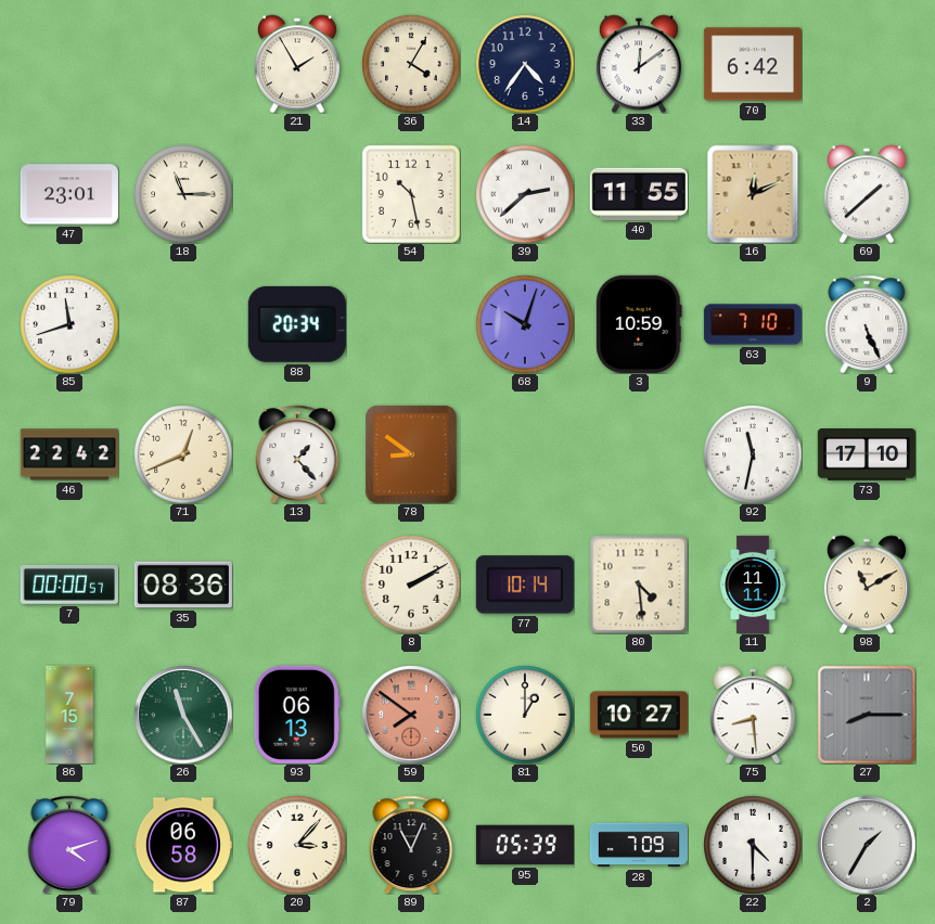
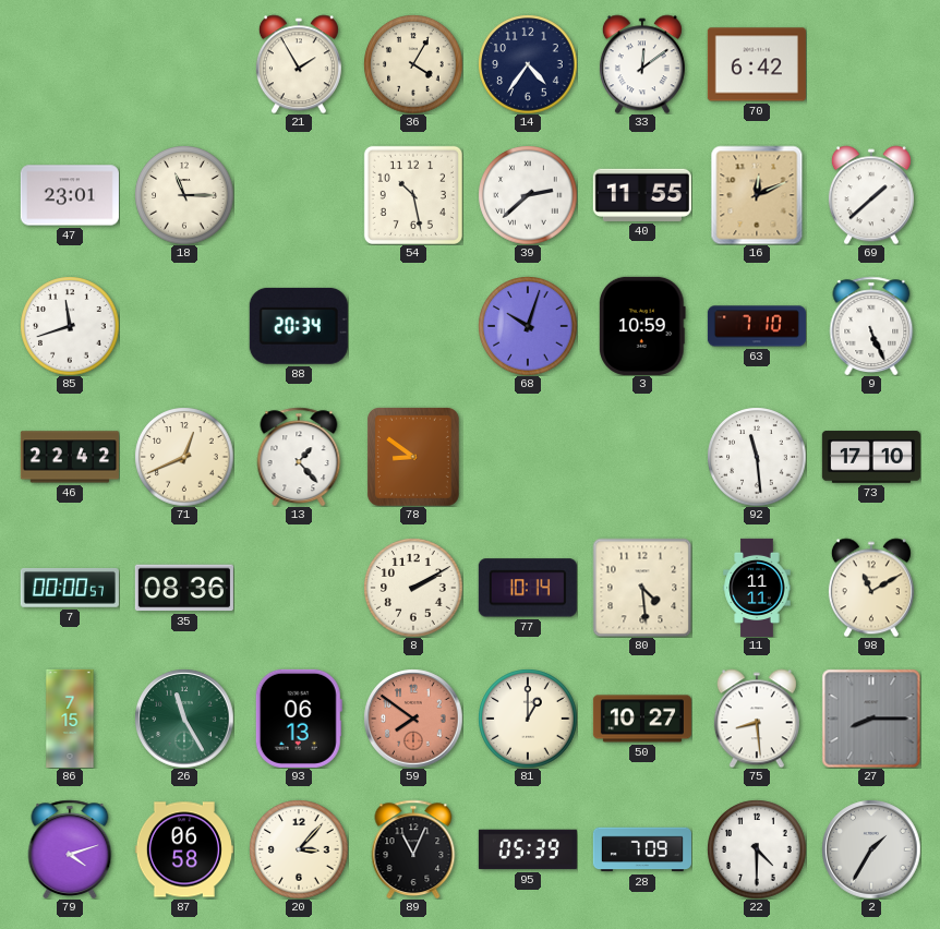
92: 11:32 -> 11:29 (757, 457)
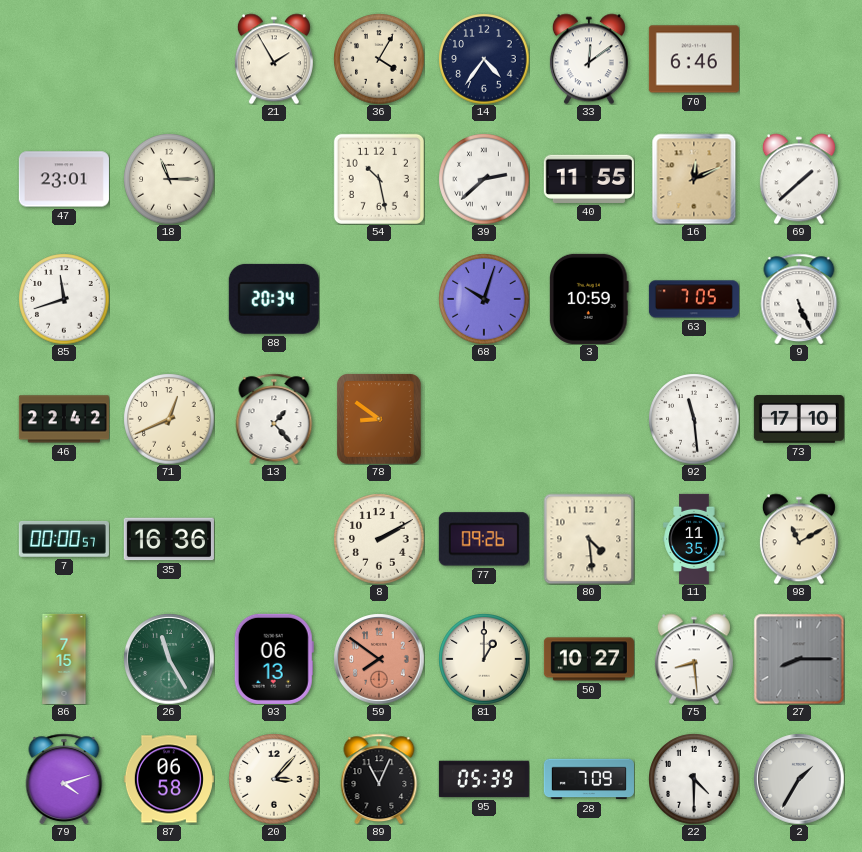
70: 6:42 -> 6:46 (694, 59)
63: 7:10 -> 7:05 (694, 299)
35: 08:36 -> 16:36 (169, 539)
77: 10:14 -> 09:26 (484, 539)
11: 11:11 -> 11:35 (694, 539)
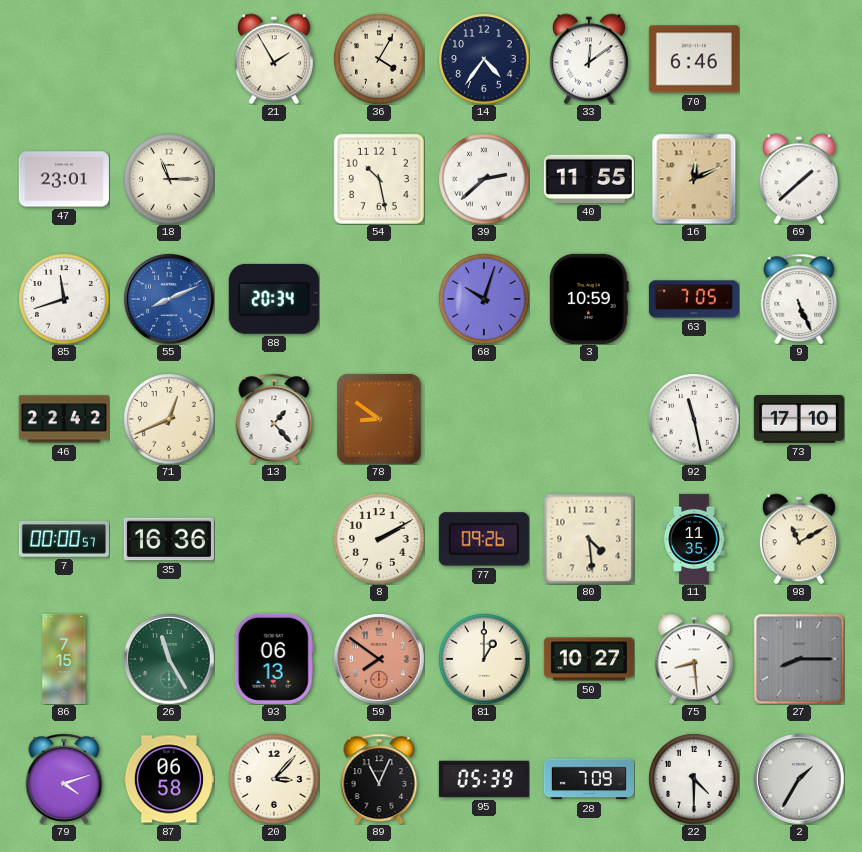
55: none -> 8:11 (169, 299)
92: 11:29 -> 11:28 (694, 419)
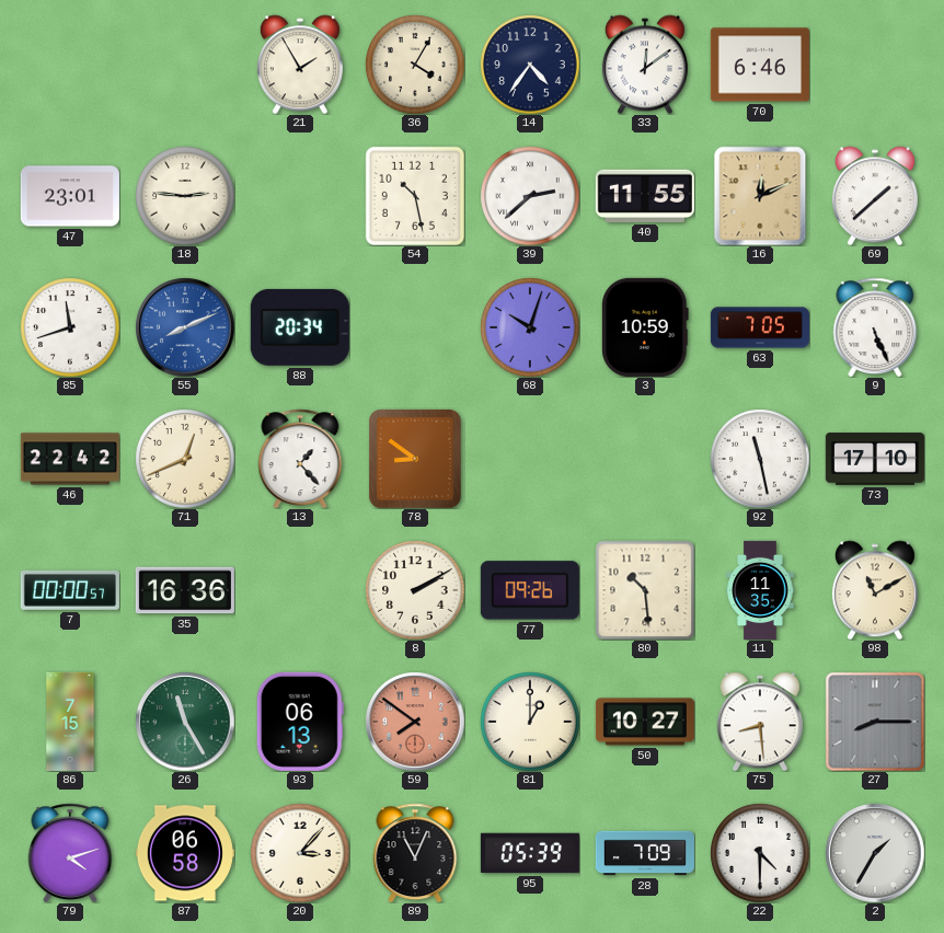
18: 11:15 -> 2:46 (185, 196)
80: 4:29 -> 10:29 (645, 590)
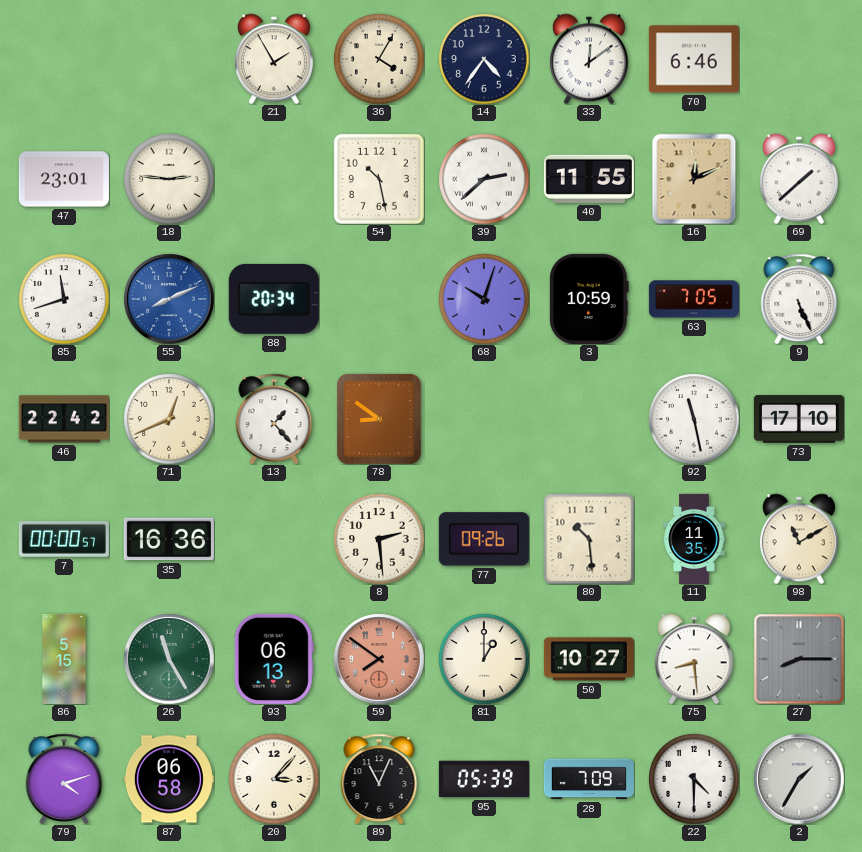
8: 2:10 -> 2:29 (379, 539)
86: 7:15 -> 5:15 (64, 659)
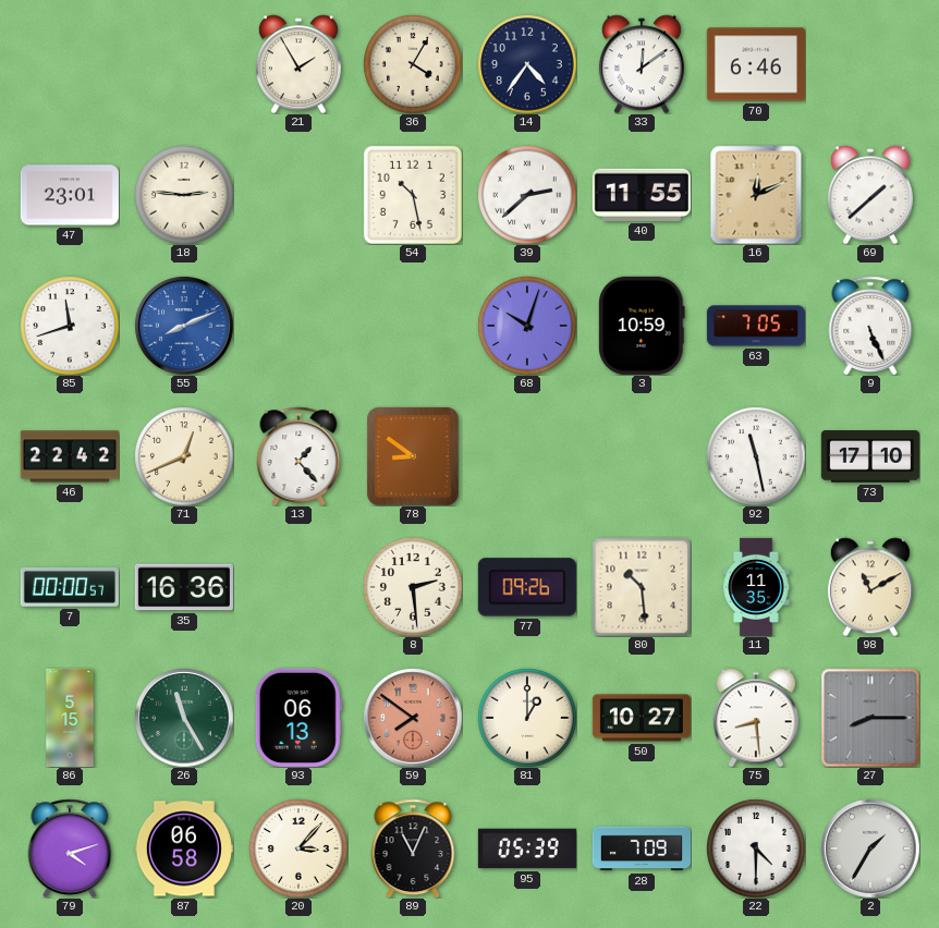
88: 20:34 -> none (274, 299)
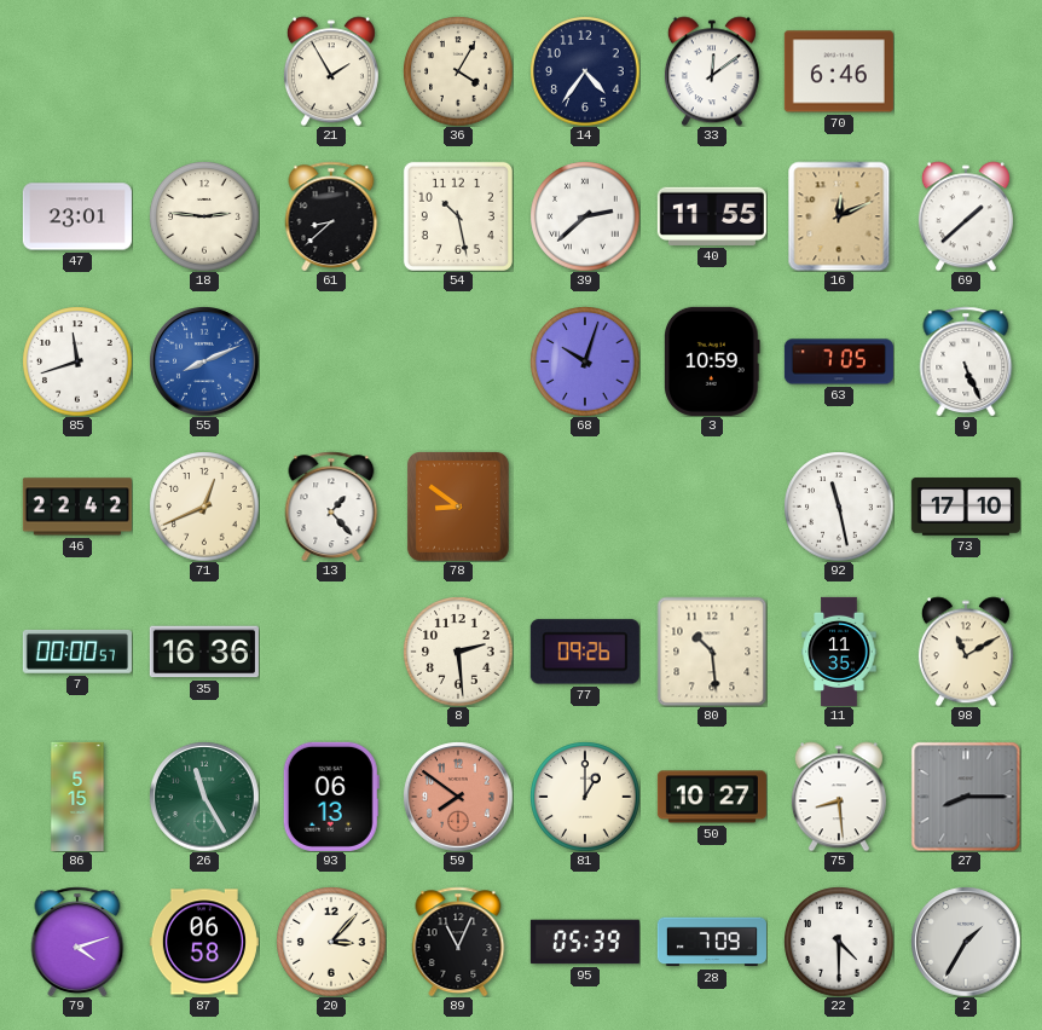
61: none -> 8:38 (331, 216)
